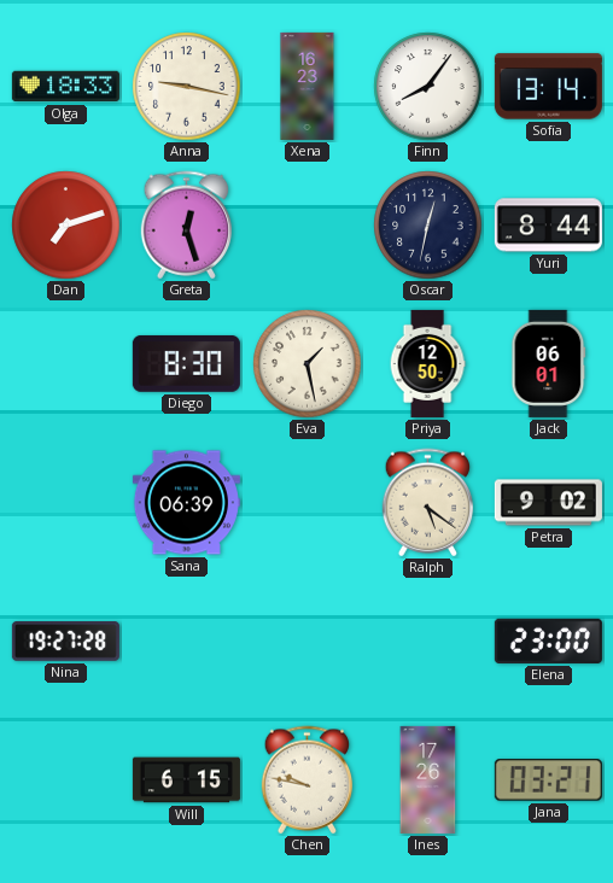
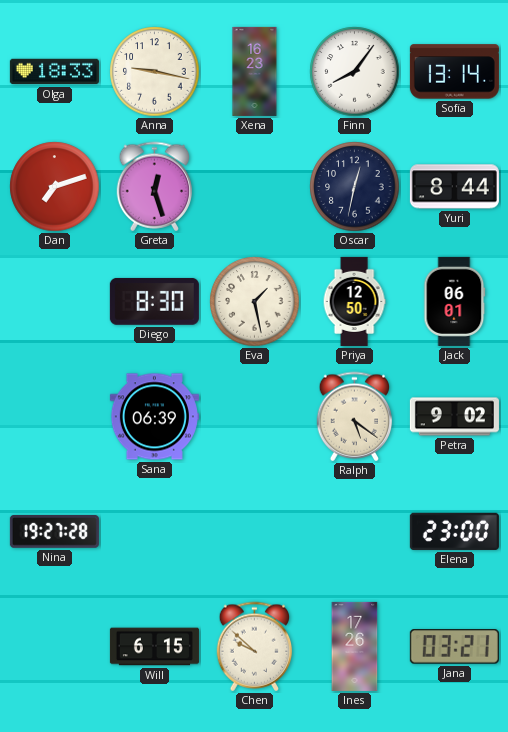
Chen: 9:47 -> 9:52 (255, 647)
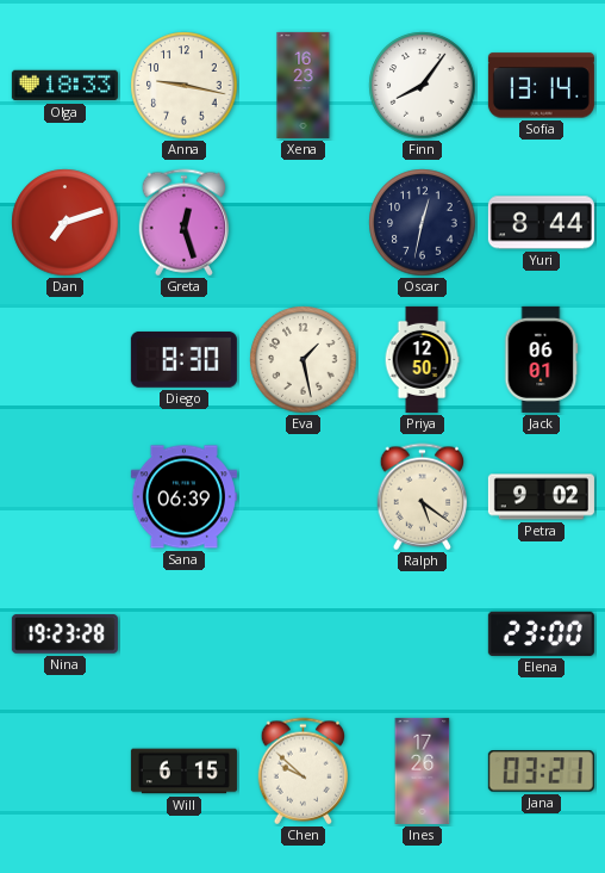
Nina: 19:27 -> 19:23 (64, 634)
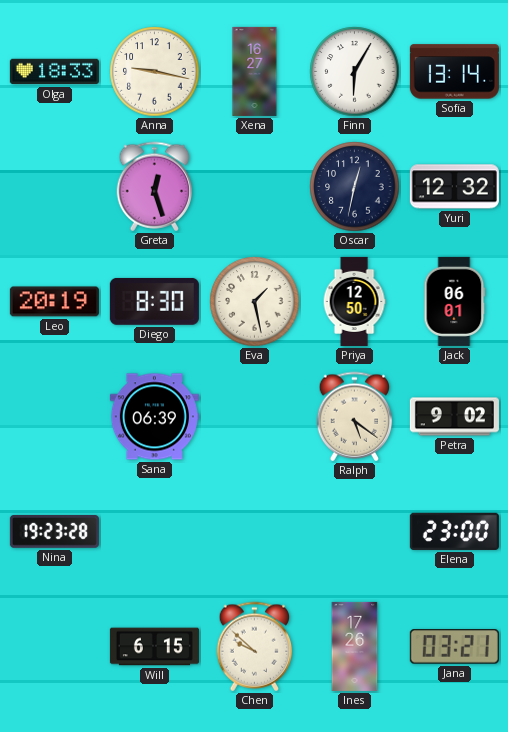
Xena: 16:23 -> 16:27 (255, 71)
Finn: 8:06 -> 6:05 (355, 72)
Dan: 7:12 -> none (66, 223)
Yuri: 8:44 -> 12:32 (454, 187)
Leo: none -> 20:19 (54, 302)
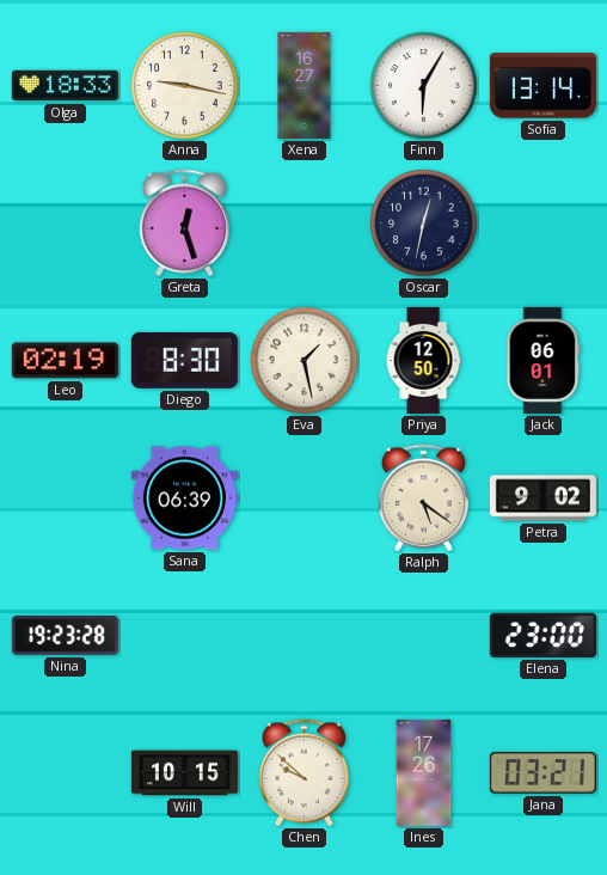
Yuri: 12:32 -> none (454, 187)
Leo: 20:19 -> 02:19 (65, 361)
Will: 6:15 -> 10:15 (184, 773)
